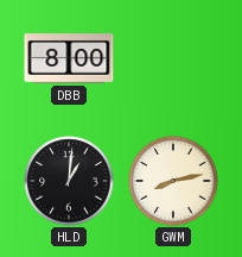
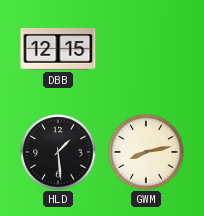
DBB: 8:00 -> 12:15 (58, 50)
HLD: 1:01 -> 1:29 (58, 152)
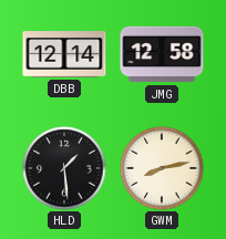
DBB: 12:15 -> 12:14 (64, 55)
JMG: none -> 12:58 (162, 54)
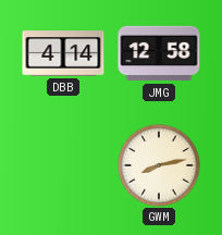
DBB: 12:14 -> 4:14 (63, 54)
HLD: 1:29 -> none (64, 168)
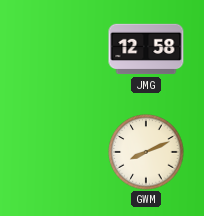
DBB: 4:14 -> none (63, 54)
GWM: 8:13 -> 8:11 (146, 152)
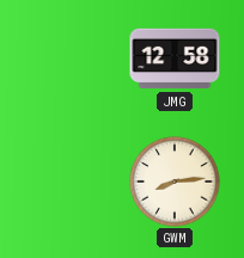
GWM: 8:11 -> 8:14 (175, 182)
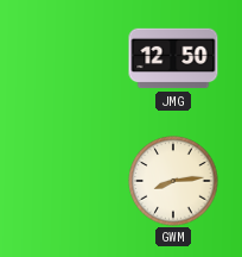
JMG: 12:58 -> 12:50 (173, 58)
